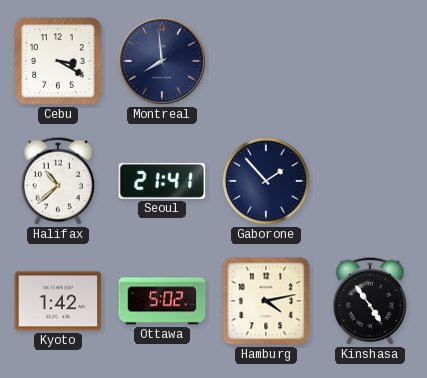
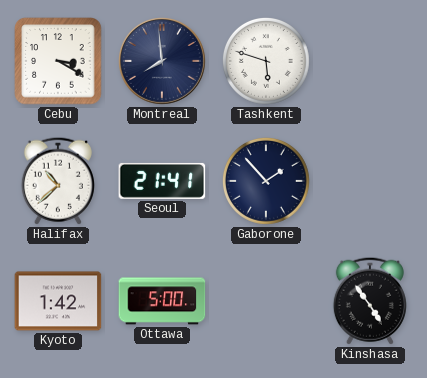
Tashkent: none -> 5:48 (266, 61)
Ottawa: 5:02 -> 5:00 (162, 301)
Hamburg: 4:13 -> none (266, 301)
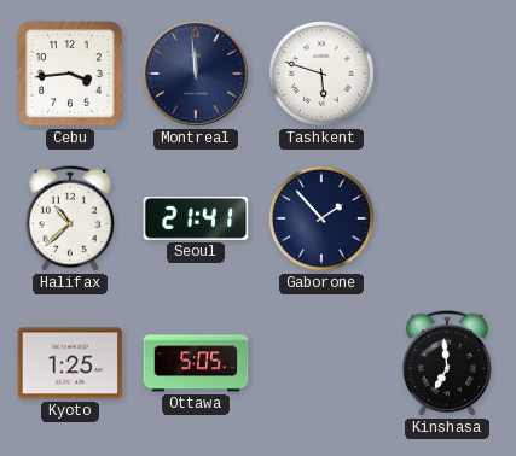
Cebu: 3:20 -> 3:44 (70, 74)
Montreal: 7:59 -> 11:59 (197, 75)
Kyoto: 1:42 -> 1:25 (70, 363)
Ottawa: 5:00 -> 5:05 (196, 363)
Kinshasa: 4:54 -> 6:59 (447, 363)
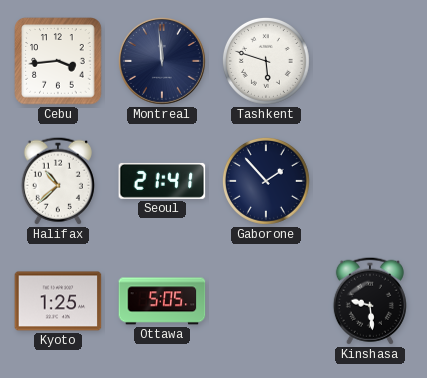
Kinshasa: 6:59 -> 9:29 (370, 301)
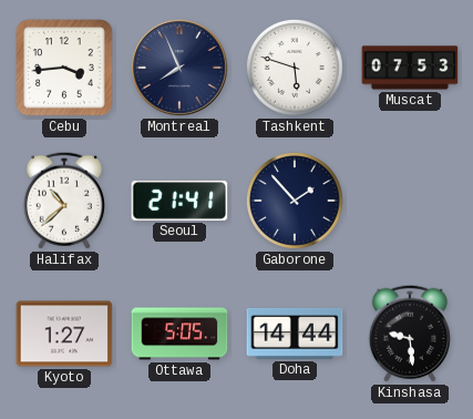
Montreal: 11:59 -> 7:56 (181, 69)
Muscat: none -> 07:53 (410, 68)
Kyoto: 1:25 -> 1:27 (64, 334)
Doha: none -> 14:44 (295, 334)
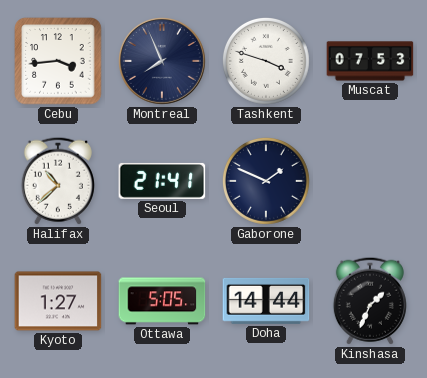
Tashkent: 5:48 -> 3:48 (266, 61)
Gaborone: 1:53 -> 1:49 (266, 181)
Kinshasa: 9:29 -> 1:34 (370, 301)
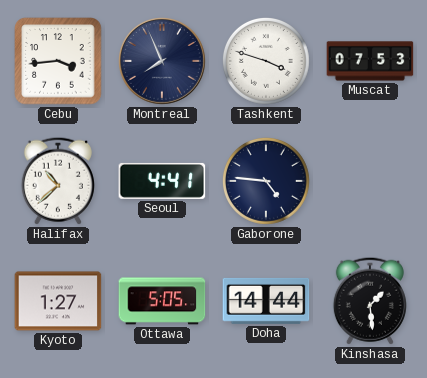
Seoul: 21:41 -> 4:41 (162, 181)
Gaborone: 1:49 -> 4:46 (266, 181)
Kinshasa: 1:34 -> 1:29 (370, 301)
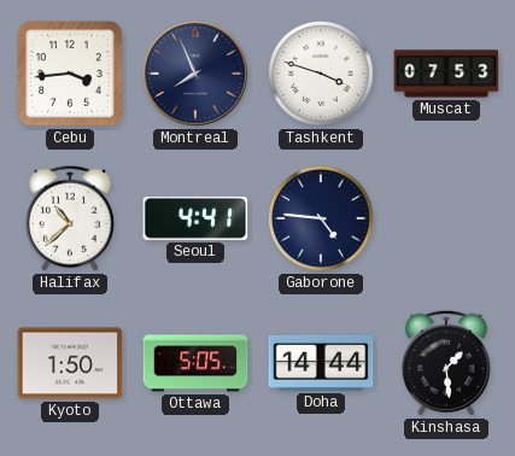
Kyoto: 1:27 -> 1:50 (70, 363)
